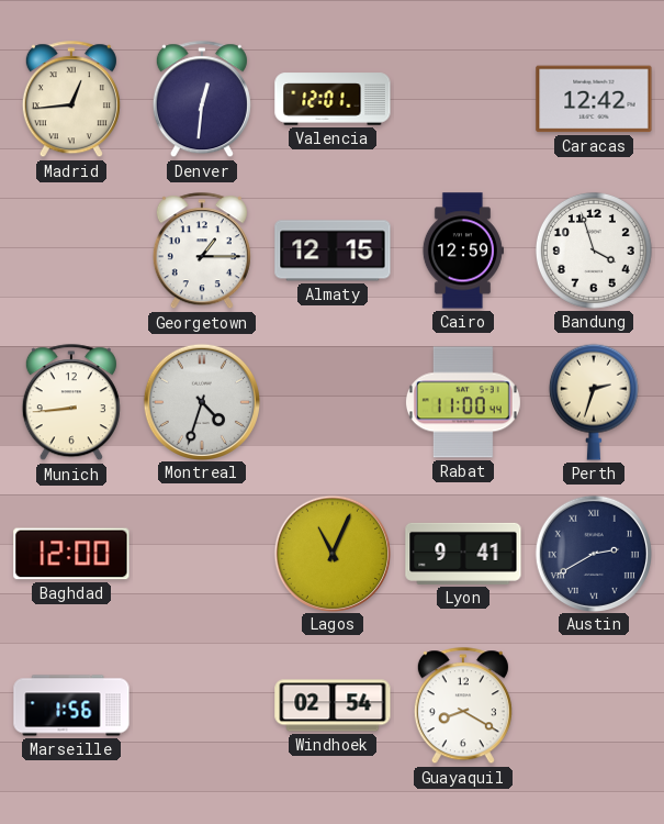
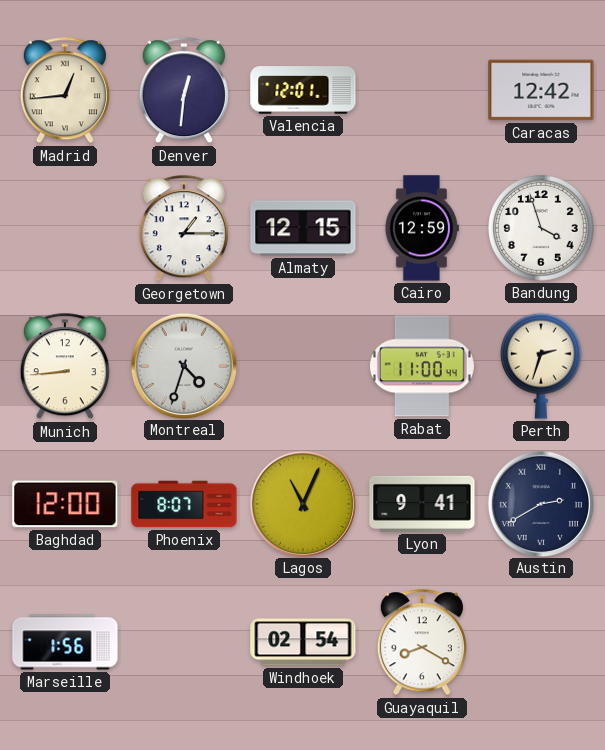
Phoenix: none -> 8:07 (184, 504)
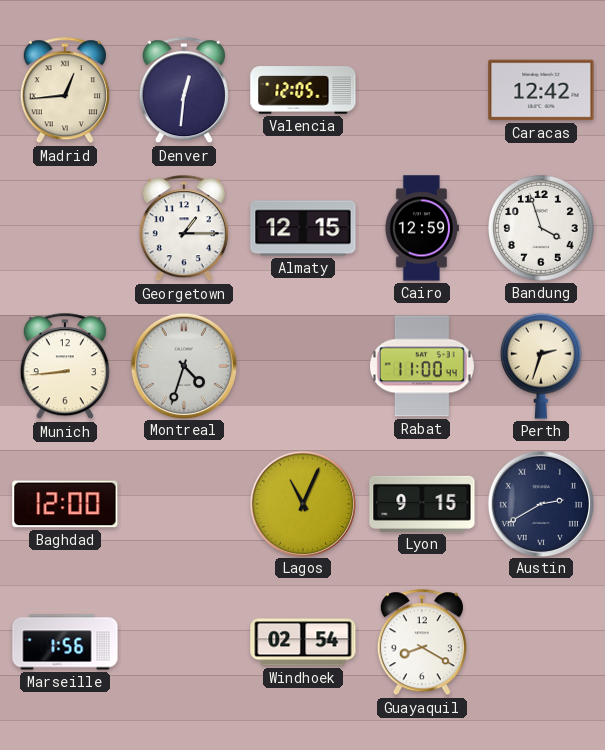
Valencia: 12:01 -> 12:05 (303, 90)
Phoenix: 8:07 -> none (184, 504)
Lyon: 9:41 -> 9:15 (422, 504)
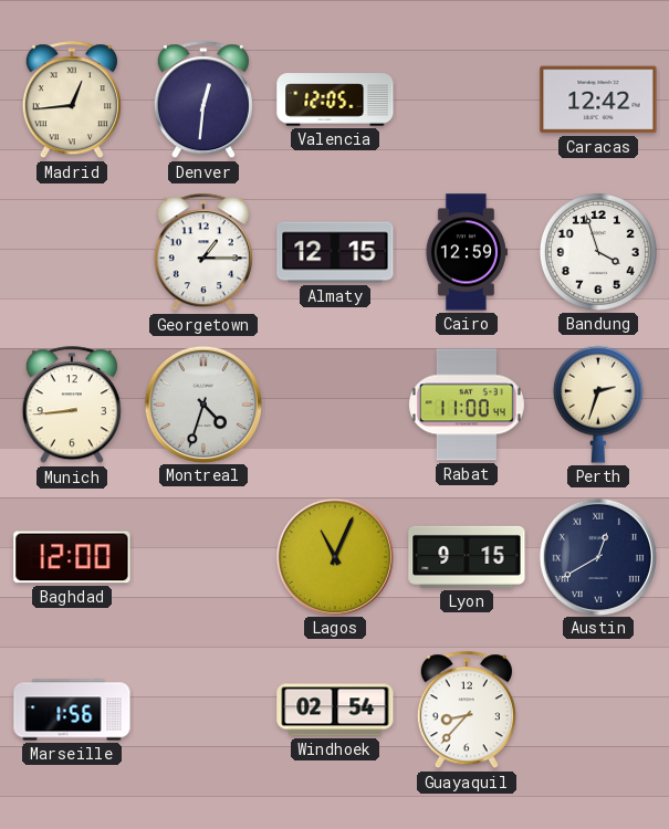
Austin: 2:40 -> 12:40 (597, 556)
Guayaquil: 8:20 -> 8:37 (467, 711)
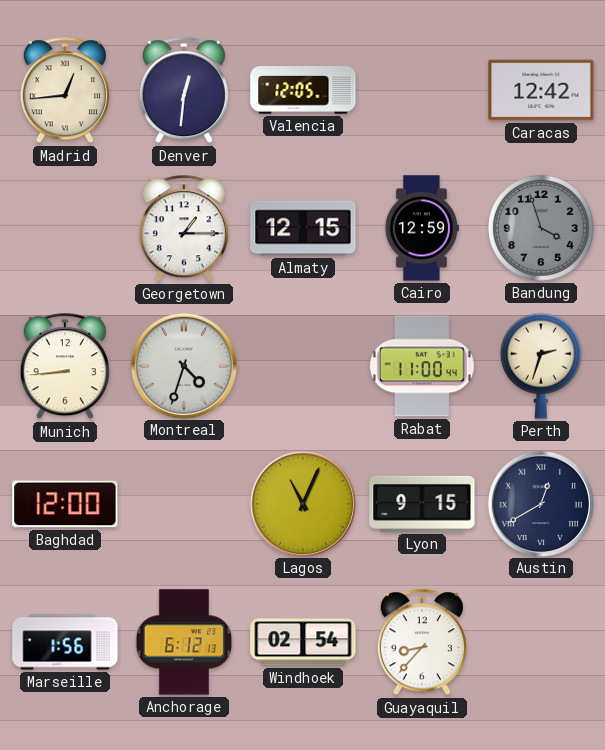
Bandung dial: white -> grey (541, 228)
Anchorage: none -> 6:12 (184, 642)
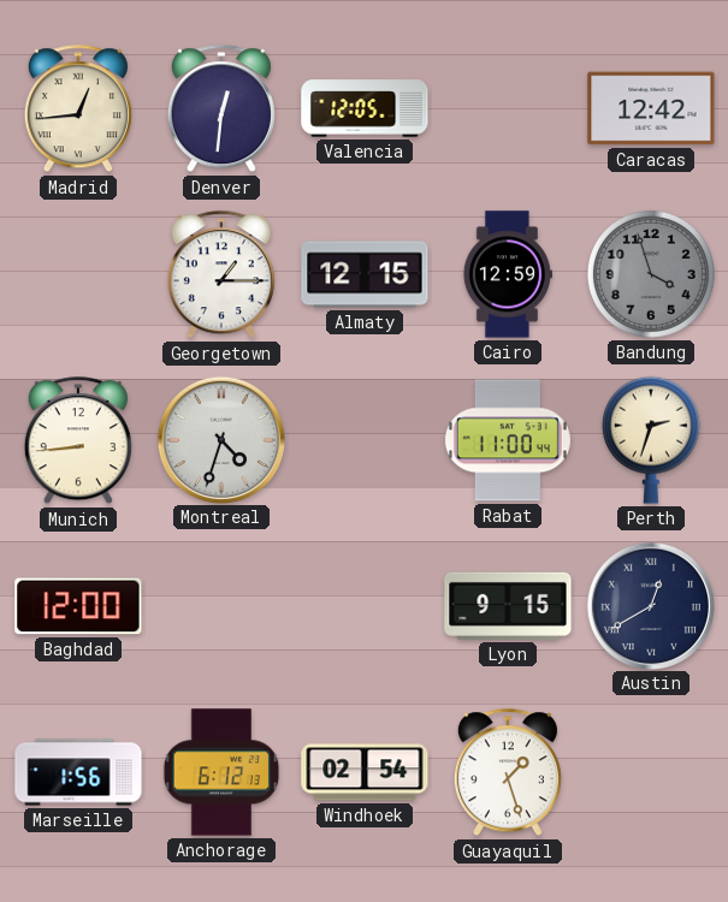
Lagos: 11:04 -> none (302, 503)
Guayaquil: 8:37 -> 1:27 (508, 773)
